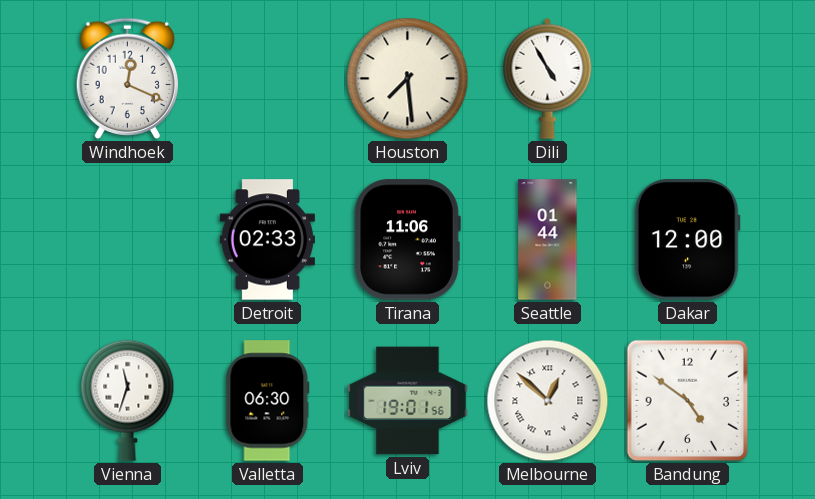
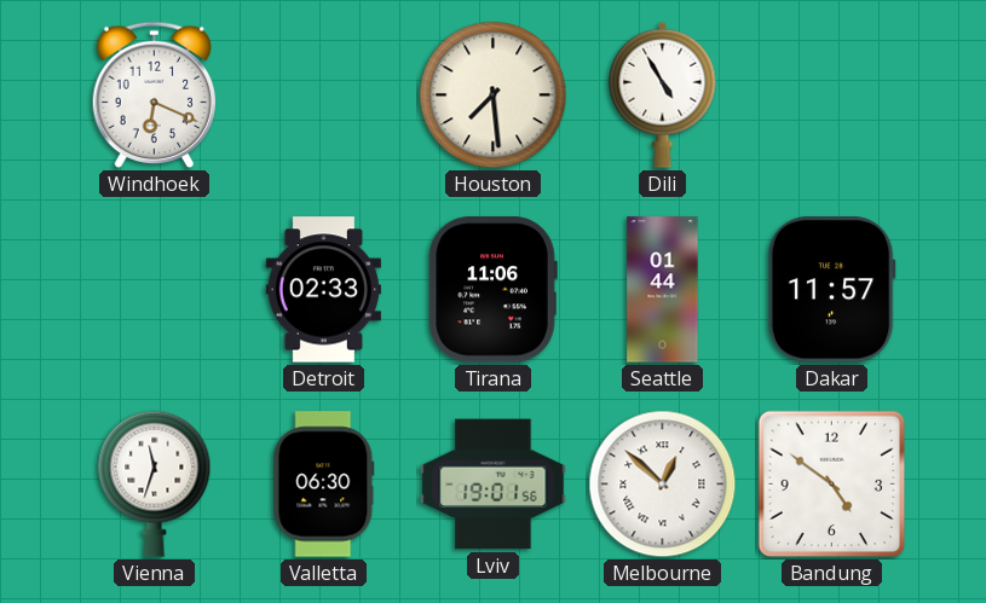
Windhoek: 12:19 -> 6:19 (154, 95)
Dakar: 12:00 -> 11:57 (831, 290)
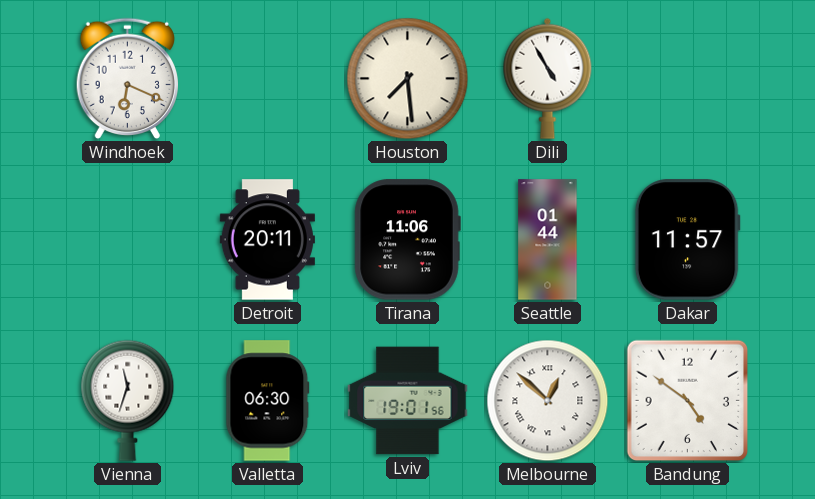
Detroit: 02:33 -> 20:11 (267, 240)
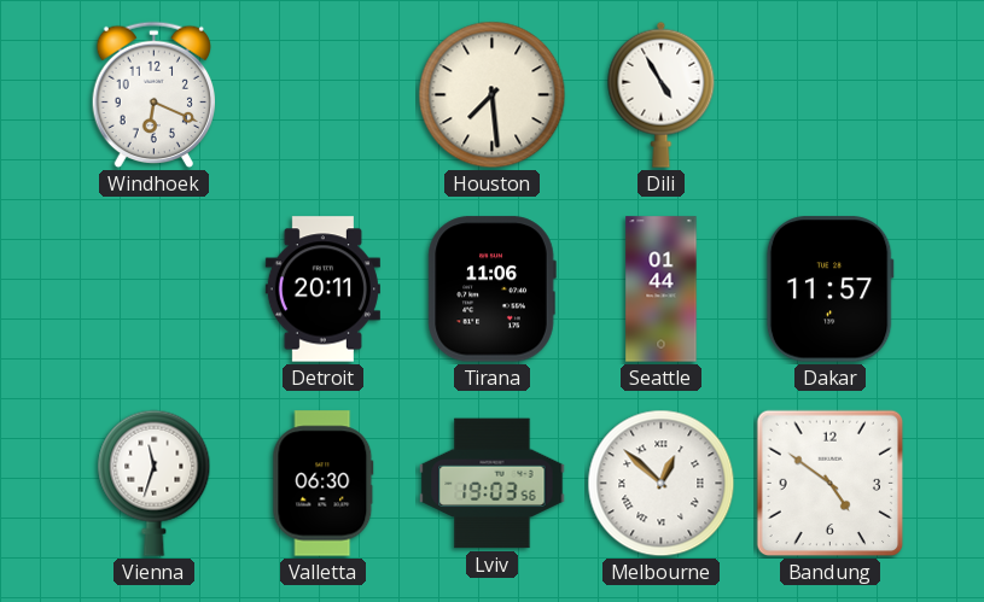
Lviv: 19:01 -> 19:03 (493, 484)
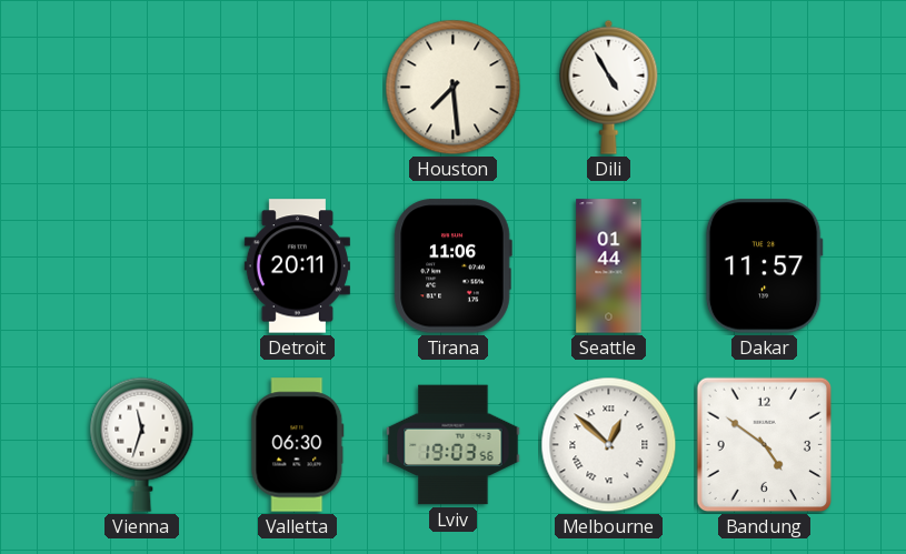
Windhoek: 6:19 -> none (153, 95)
